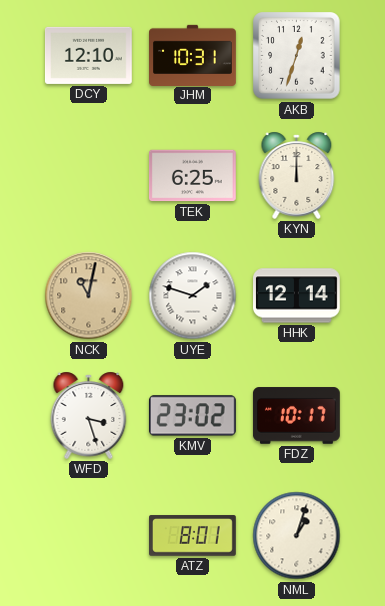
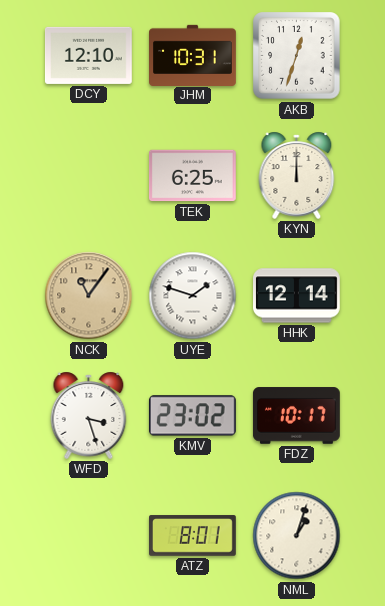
NCK: 11:02 -> 11:06 (89, 296)
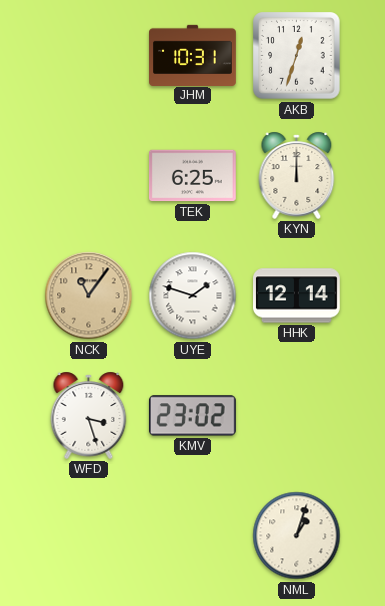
DCY: 12:10 -> none (88, 55)
FDZ: 10:17 -> none (296, 416)
ATZ: 8:01 -> none (193, 536)
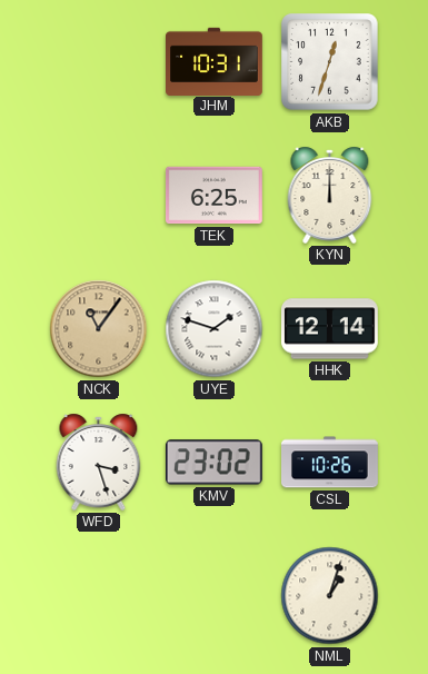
CSL: none -> 10:26 (330, 463)
